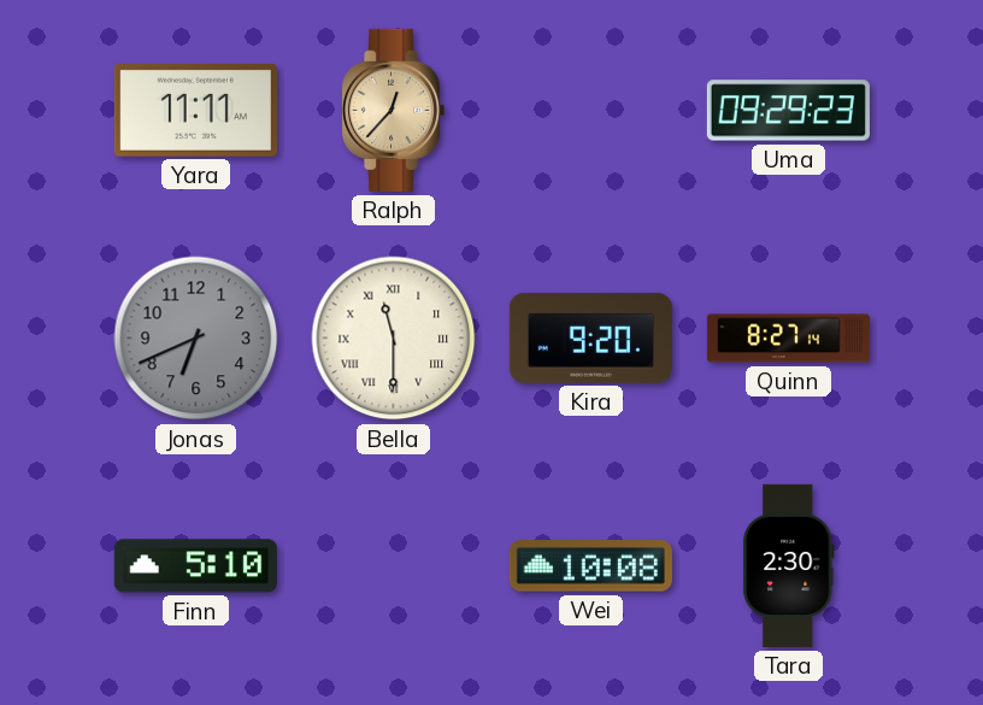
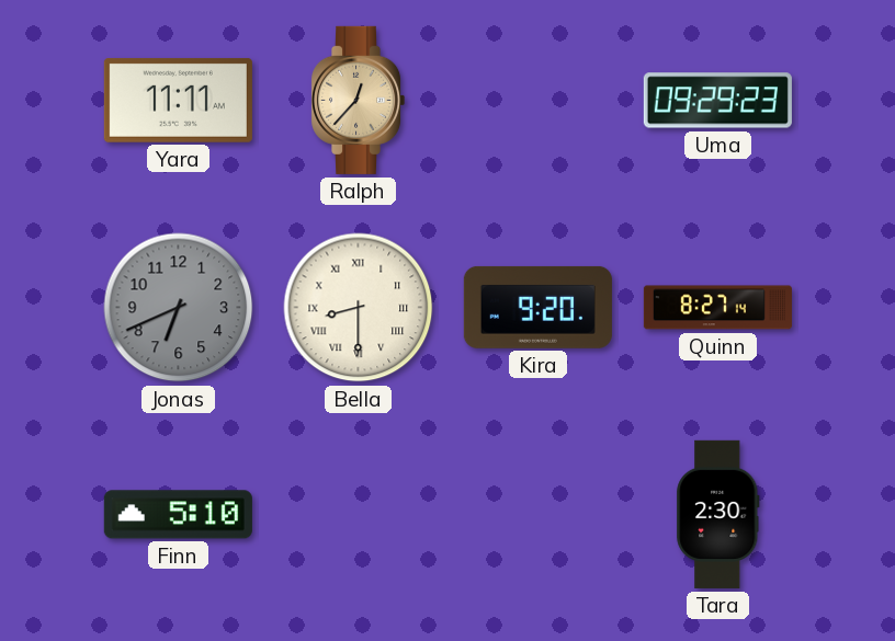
Bella: 11:30 -> 8:30 (359, 308)
Wei: 10:08 -> none (590, 566)
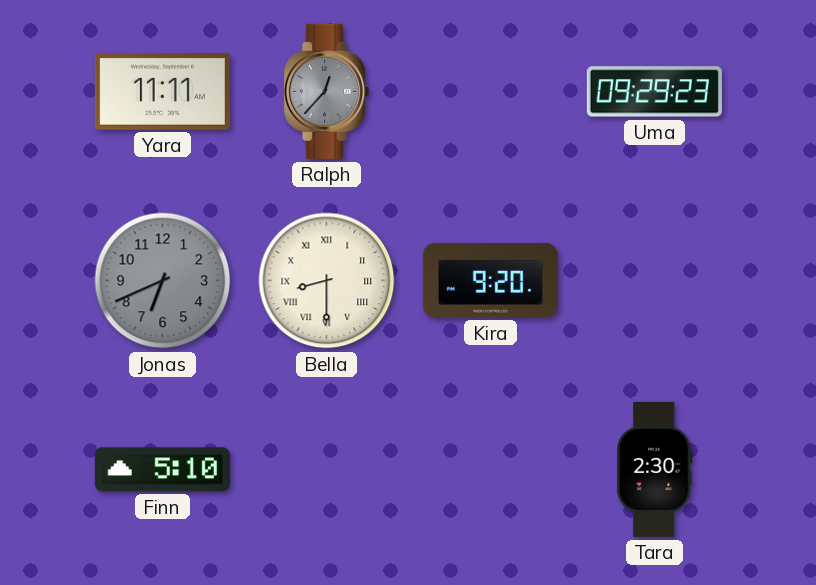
Ralph dial: champagne -> grey (327, 91)
Quinn: 8:27 -> none (717, 308)
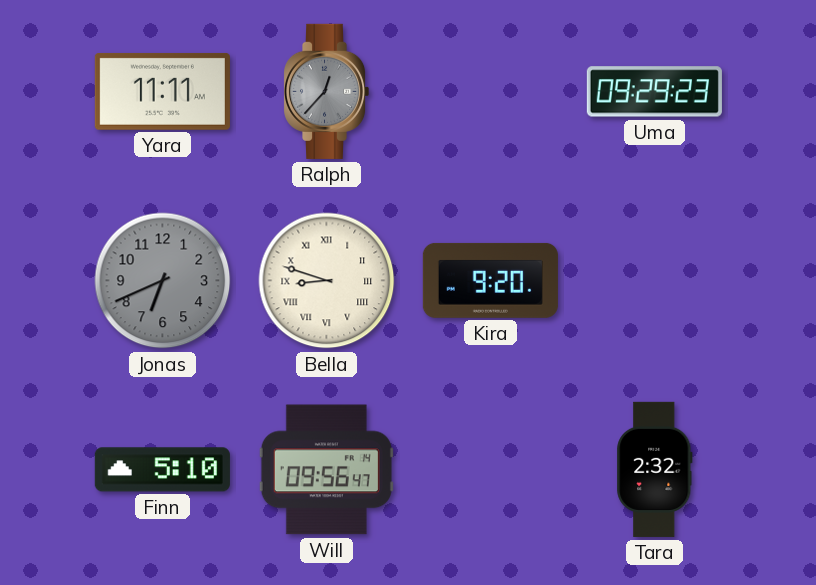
Bella: 8:30 -> 8:48 (327, 281)
Will: none -> 09:56 (326, 470)
Tara: 2:30 -> 2:32 (655, 469)
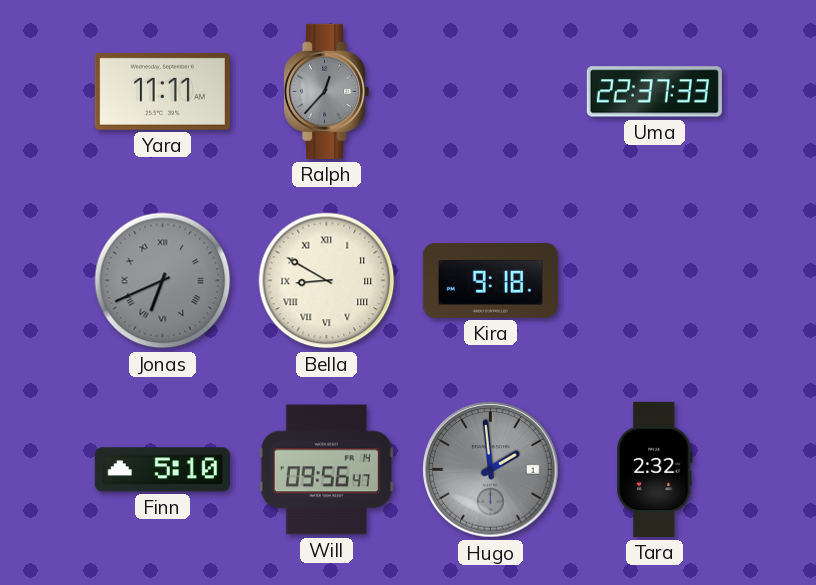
Uma: 09:29 -> 22:37 (654, 92)
Jonas numerals: Arabic -> Roman (163, 281)
Bella: 8:48 -> 8:50 (327, 281)
Kira: 9:20 -> 9:18 (490, 280)
Hugo: none -> 1:59 (491, 470)
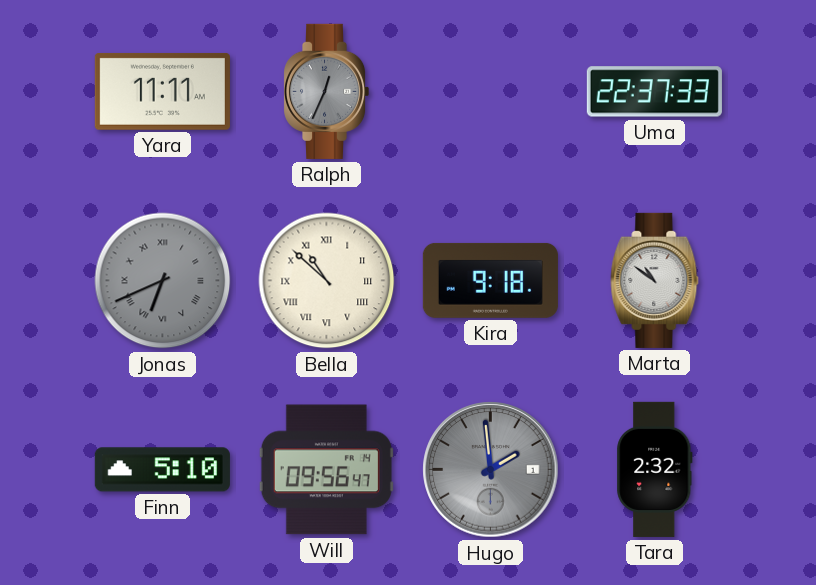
Ralph: 12:37 -> 12:34 (327, 91)
Bella: 8:50 -> 10:52 (327, 281)
Marta: none -> 10:51 (655, 280)
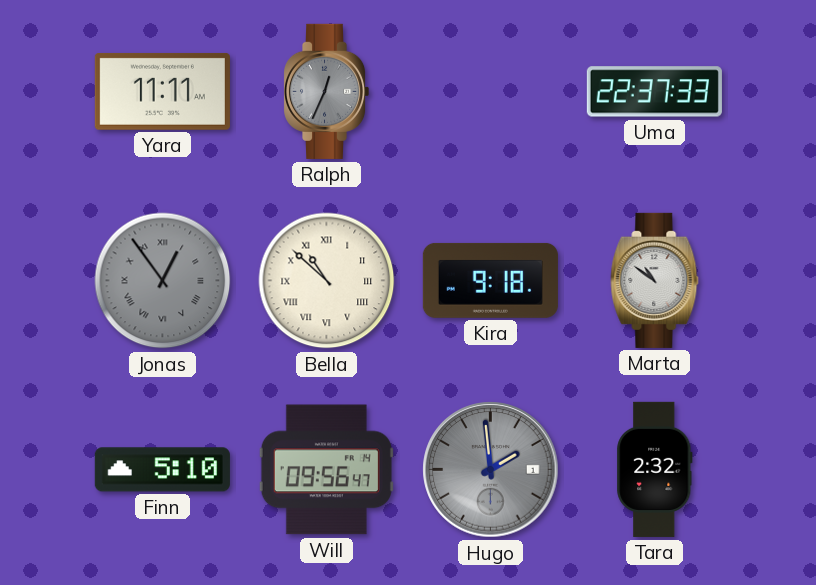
Jonas: 6:41 -> 12:54 (163, 281)
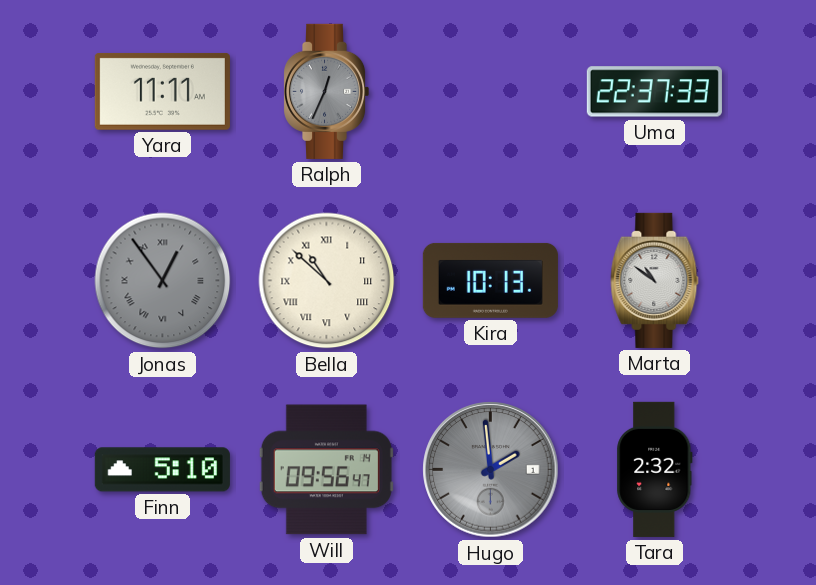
Kira: 9:18 -> 10:13 (490, 280)
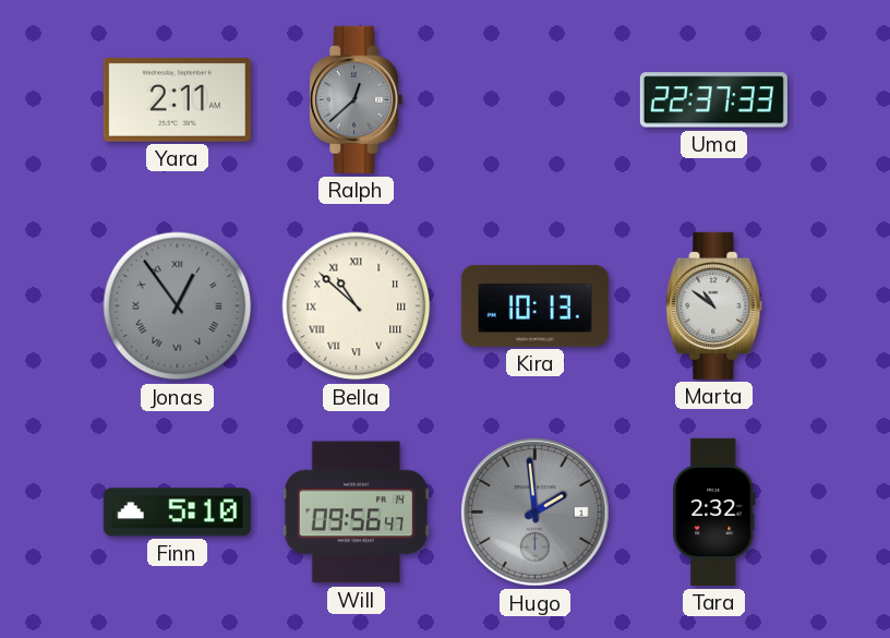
Yara: 11:11 -> 2:11 (177, 99)
Ralph: 12:34 -> 12:38 (357, 99)
